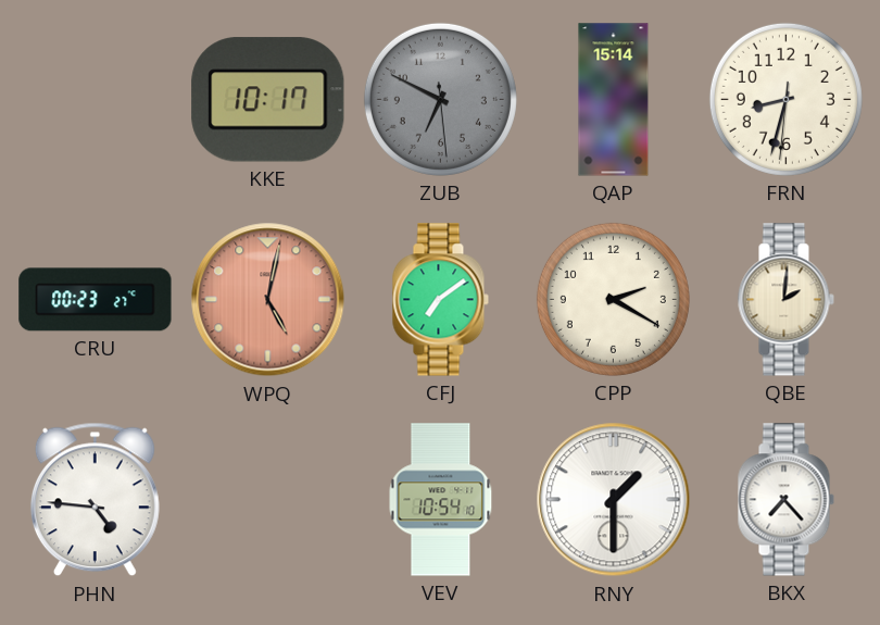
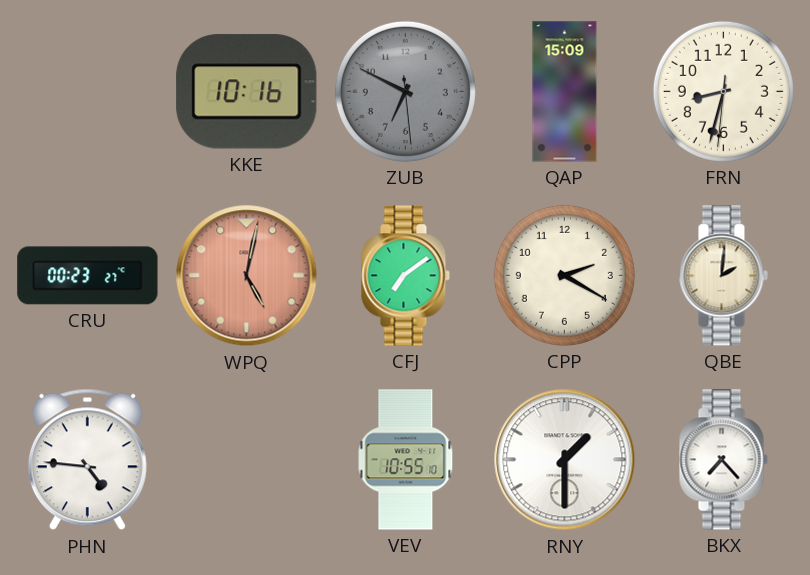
KKE: 10:17 -> 10:16 (247, 92)
QAP: 15:14 -> 15:09 (565, 92)
VEV: 10:54 -> 10:55 (406, 460)
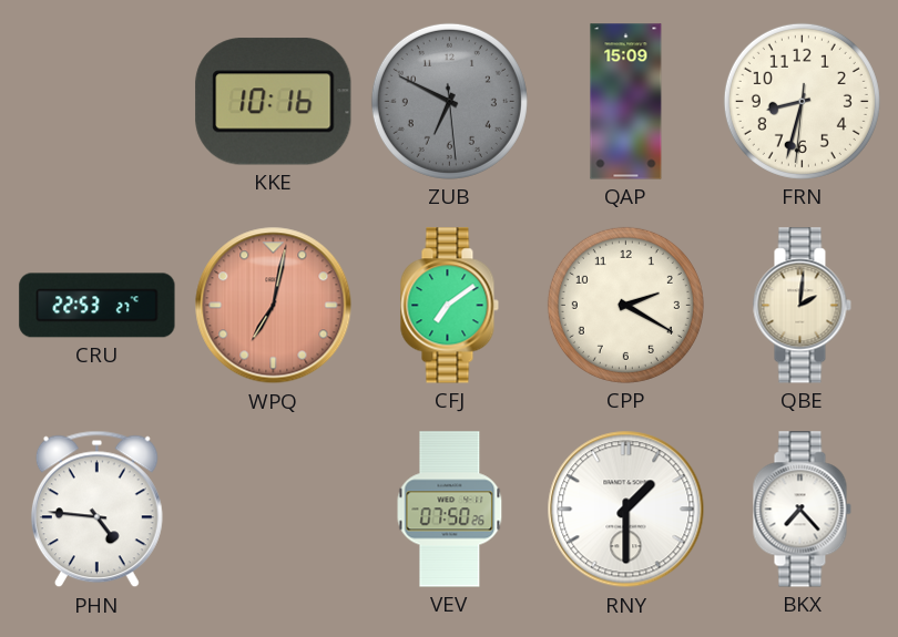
CRU: 00:23 -> 22:53 (98, 306)
WPQ: 5:02 -> 7:02 (274, 306)
VEV: 10:55 -> 07:50 (450, 510)
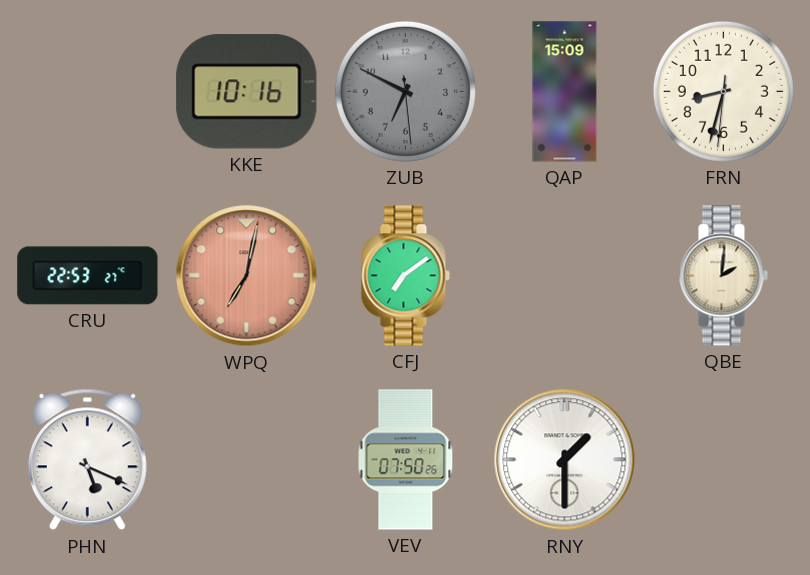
CPP: 2:20 -> none (625, 305)
PHN: 4:46 -> 5:19 (87, 460)
BKX: 7:23 -> none (802, 510)
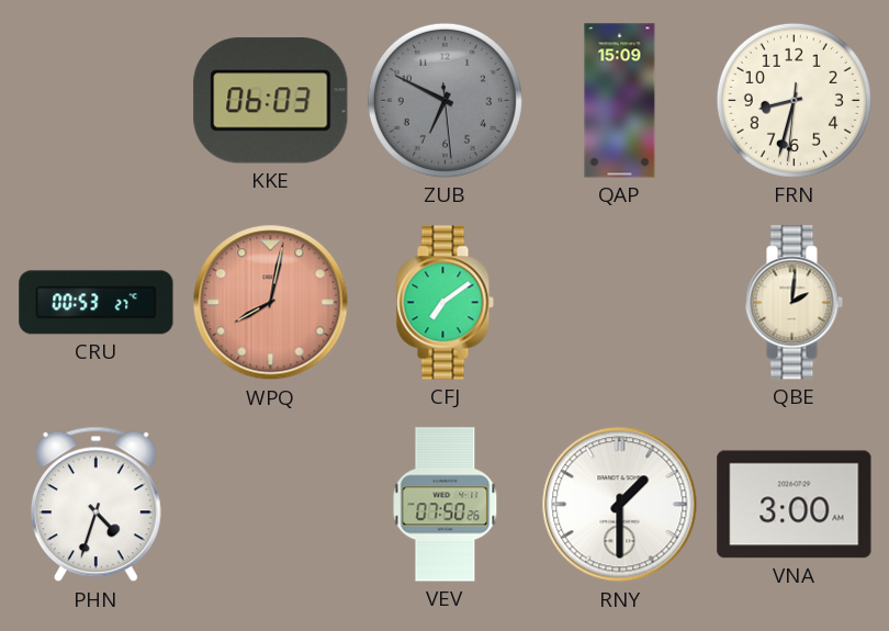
KKE: 10:16 -> 06:03 (271, 101)
CRU: 22:53 -> 00:53 (97, 303)
WPQ: 7:02 -> 8:02 (271, 303)
PHN: 5:19 -> 4:33 (95, 505)
VNA: none -> 3:00 (795, 505)
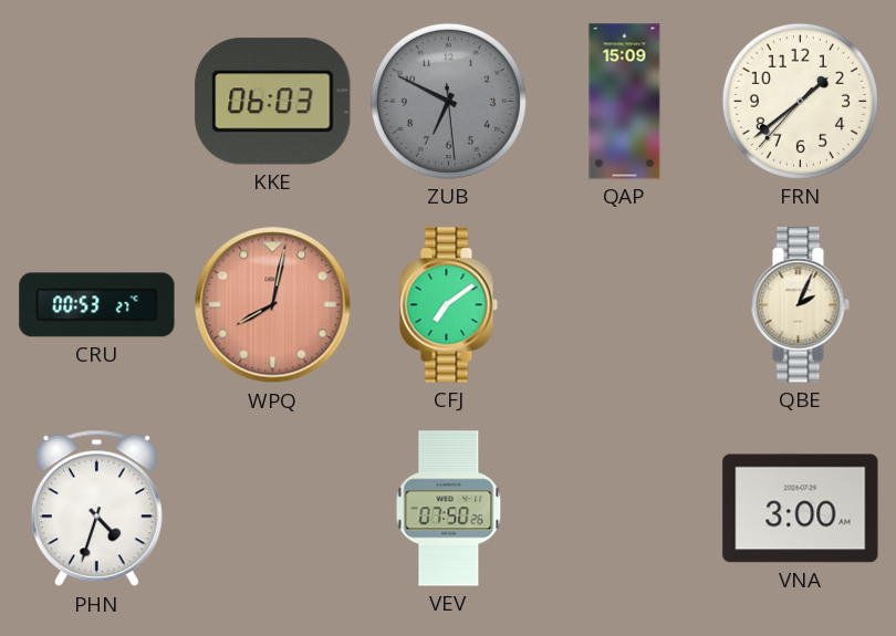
FRN: 8:32 -> 1:38 (800, 101)
QBE: 2:01 -> 2:04 (800, 305)
RNY: 1:30 -> none (620, 505)
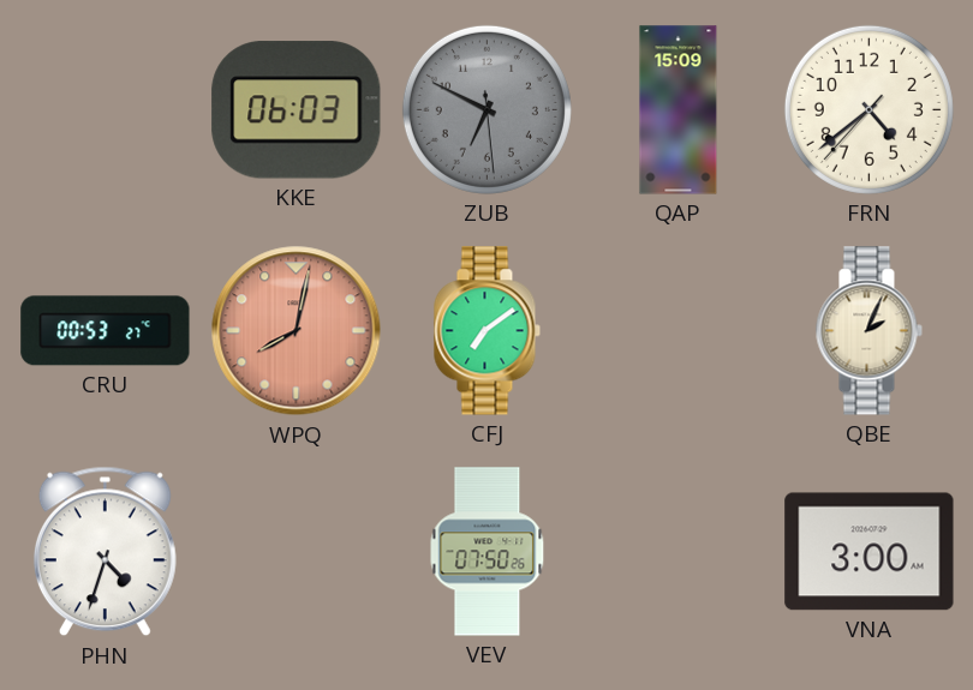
FRN: 1:38 -> 4:38 (868, 109)
